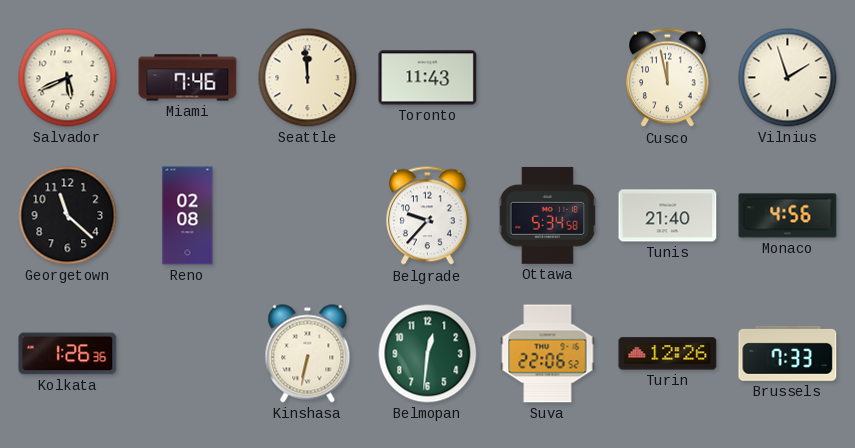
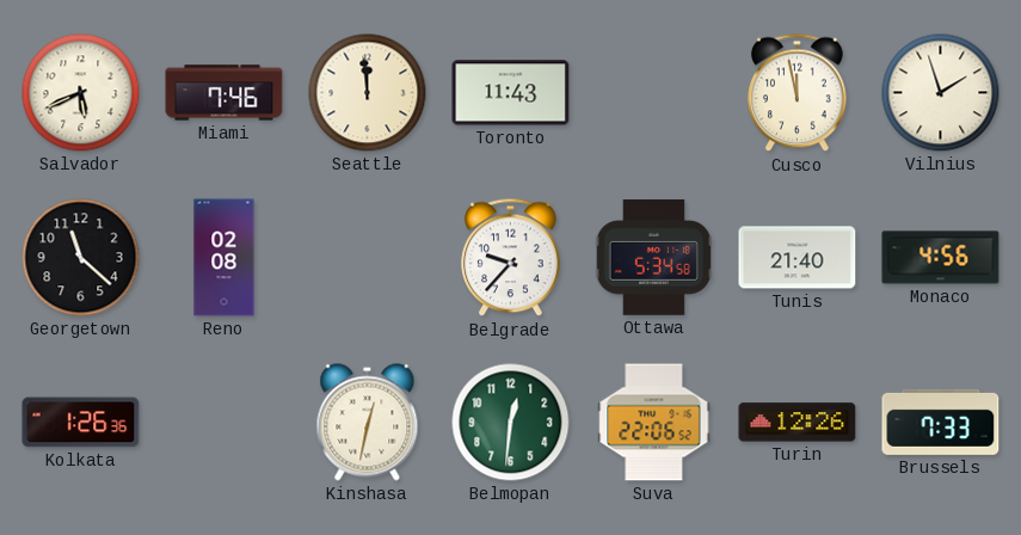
Kinshasa: 6:32 -> 12:32 (368, 423)
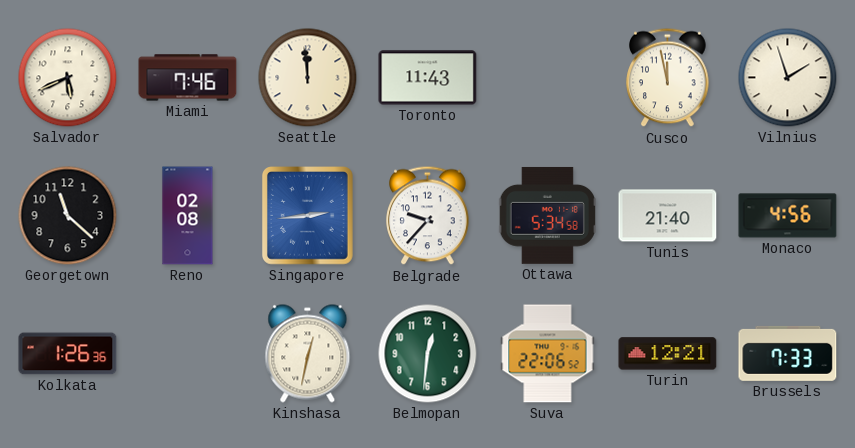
Singapore: none -> 2:44 (308, 216)
Turin: 12:26 -> 12:21 (668, 354)
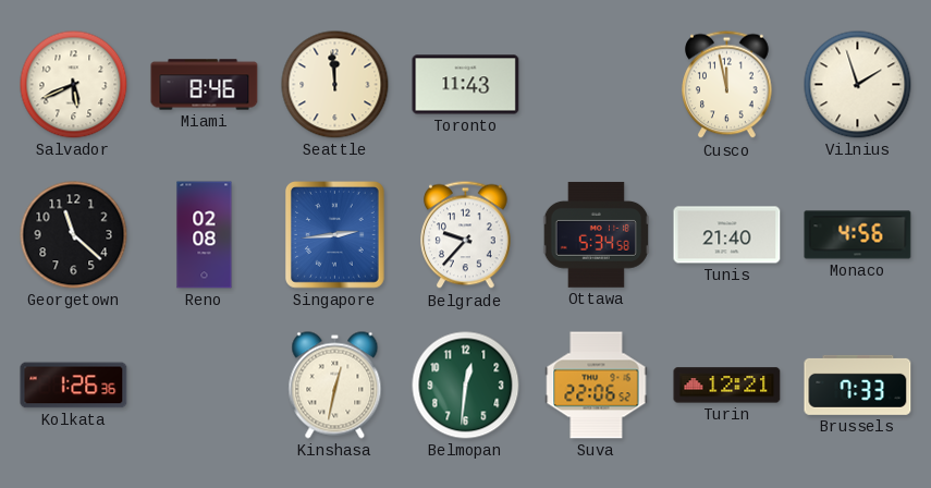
Miami: 7:46 -> 8:46 (205, 85)
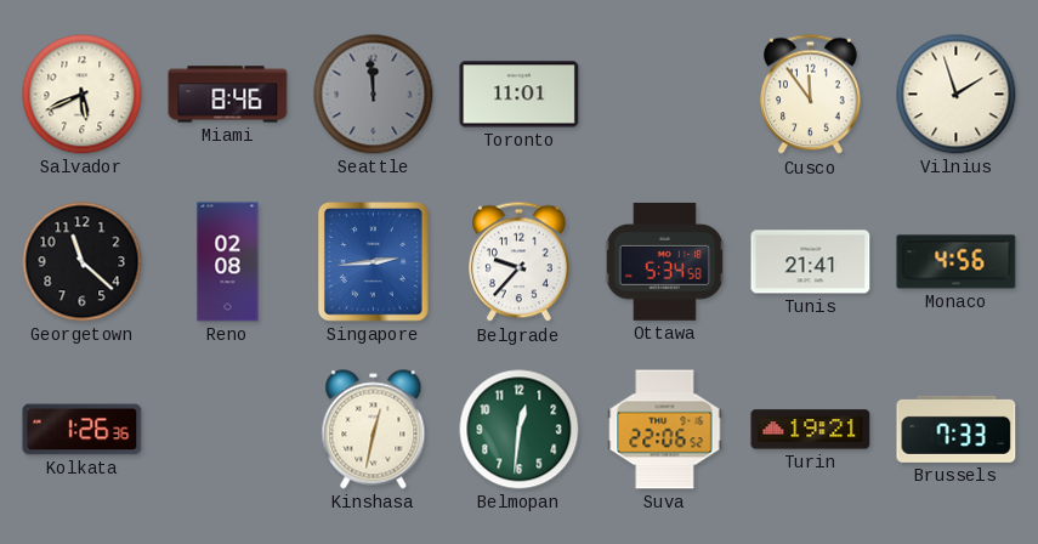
Seattle dial: cream -> grey (374, 95)
Toronto: 11:43 -> 11:01 (520, 95)
Cusco: 11:58 -> 11:54 (811, 95)
Tunis: 21:40 -> 21:41 (811, 262)
Turin: 12:21 -> 19:21 (811, 430)
